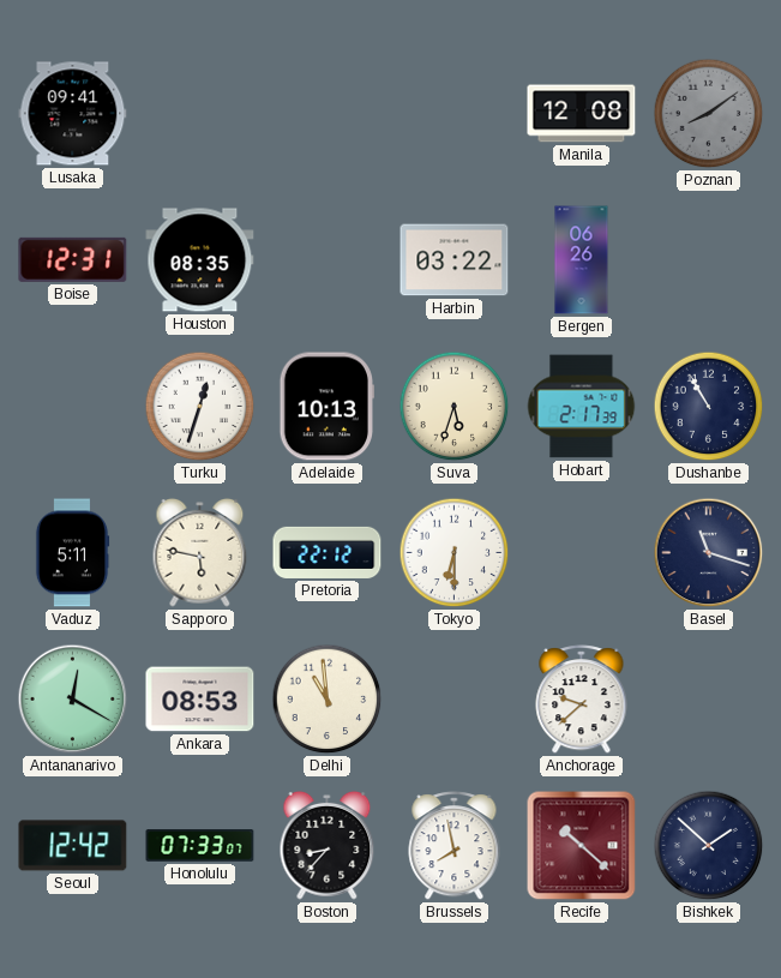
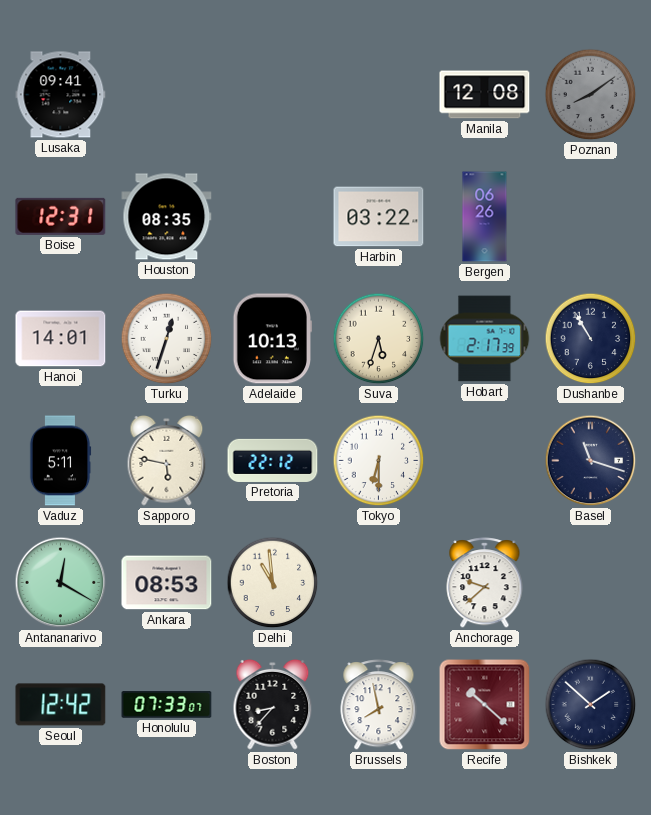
Hanoi: none -> 14:01 (61, 339)
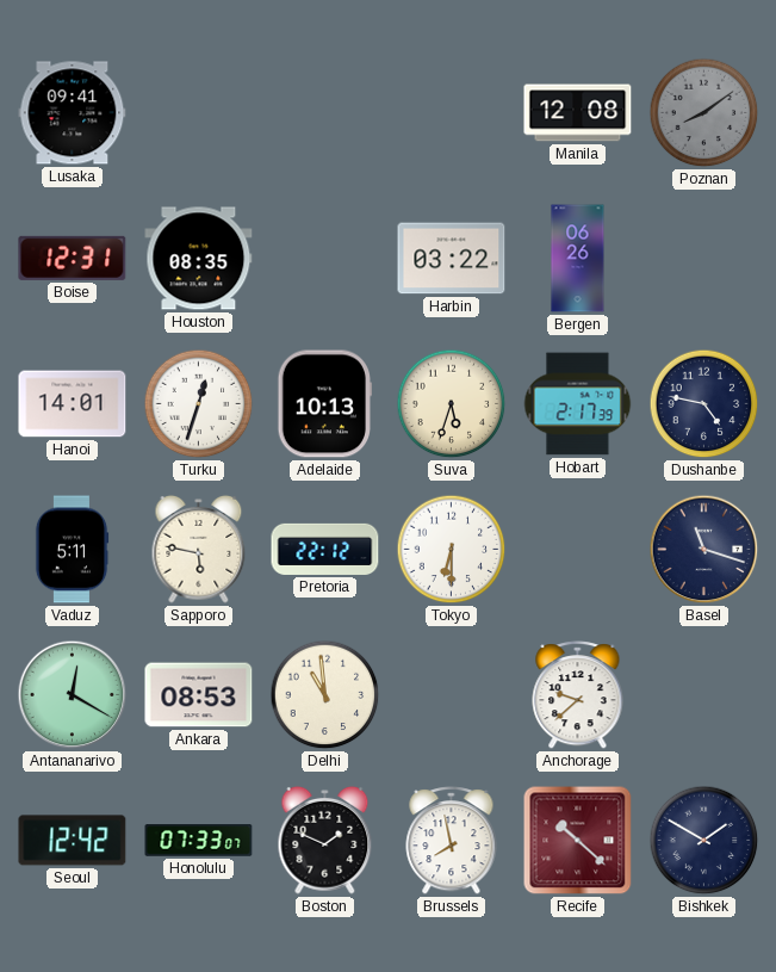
Dushanbe: 10:55 -> 4:47 (704, 404)
Boston: 8:37 -> 1:49 (325, 840)
Bishkek: 1:52 -> 1:50 (704, 841)
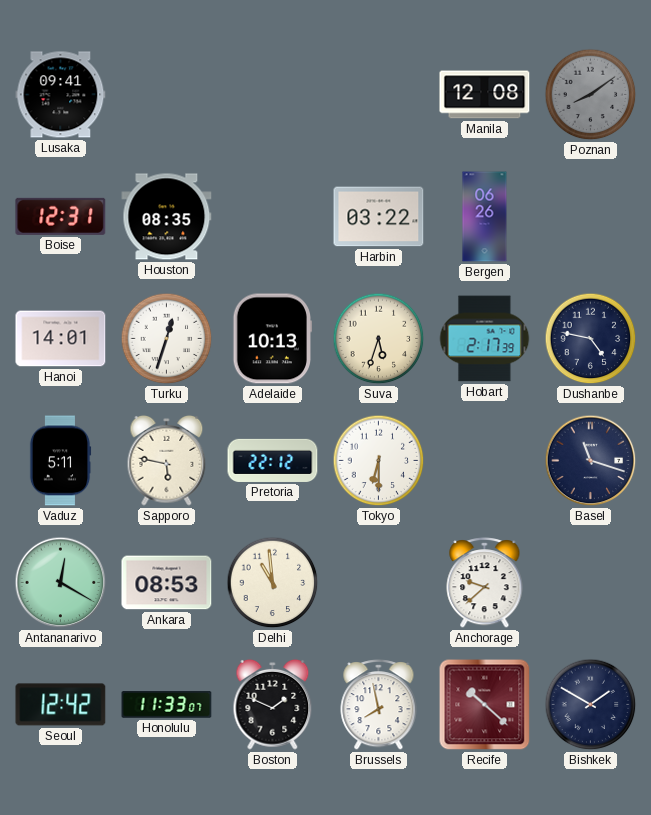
Honolulu: 07:33 -> 11:33 (167, 705)
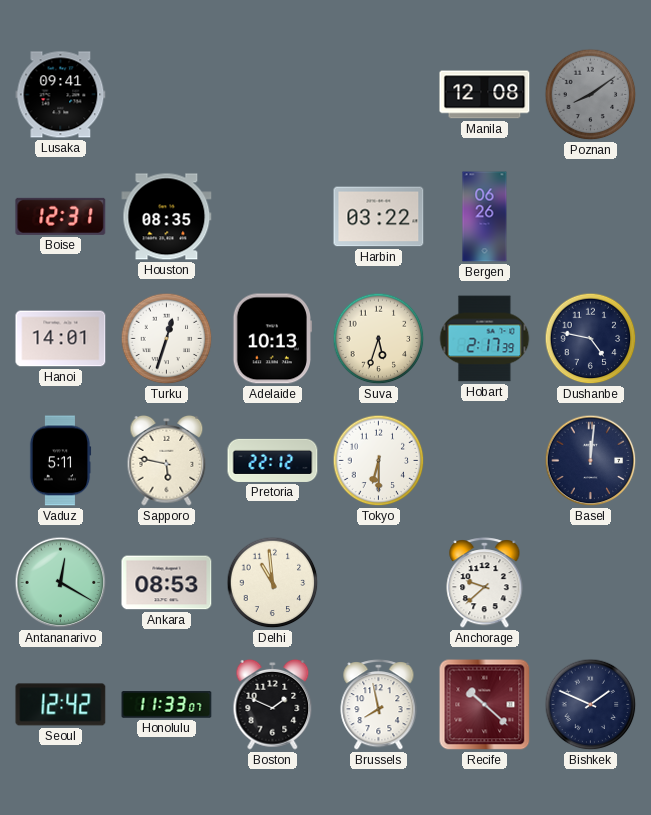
Basel: 11:18 -> 12:01 (591, 461)
Bishkek: 1:50 -> 1:49 (591, 705)
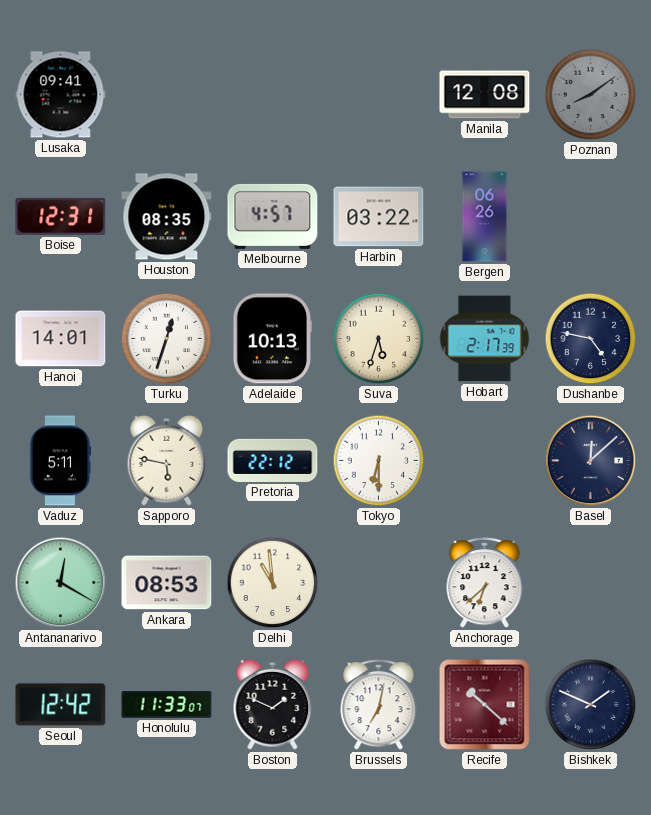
Melbourne: none -> 4:57 (273, 216)
Basel: 12:01 -> 12:08 (591, 461)
Anchorage: 9:38 -> 6:38 (485, 583)
Brussels: 7:58 -> 7:02 (379, 705)
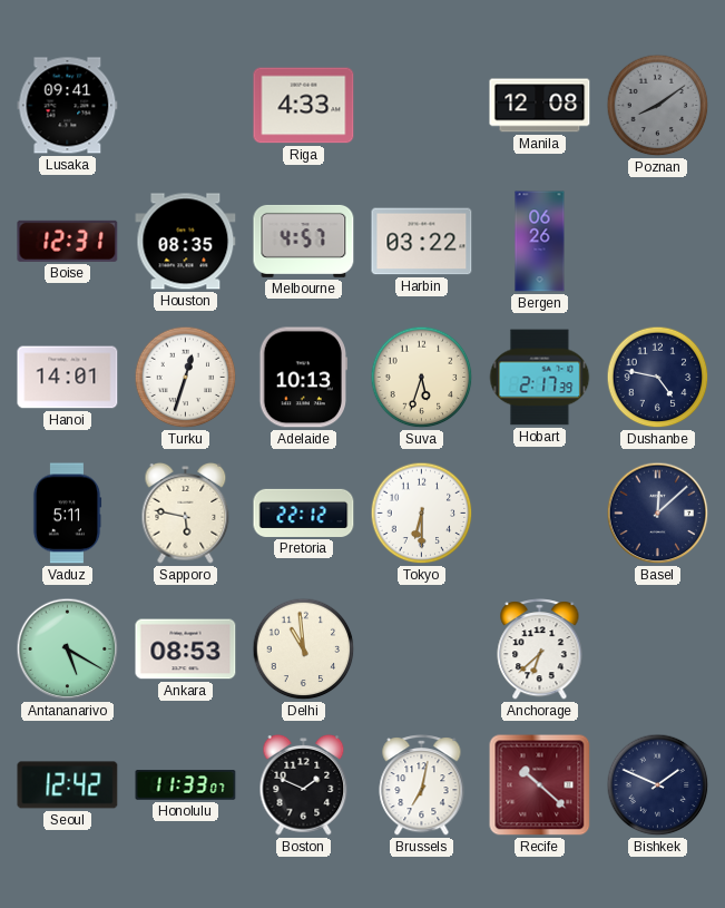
Riga: none -> 4:33 (304, 106)
Antananarivo: 12:20 -> 5:20 (68, 650)
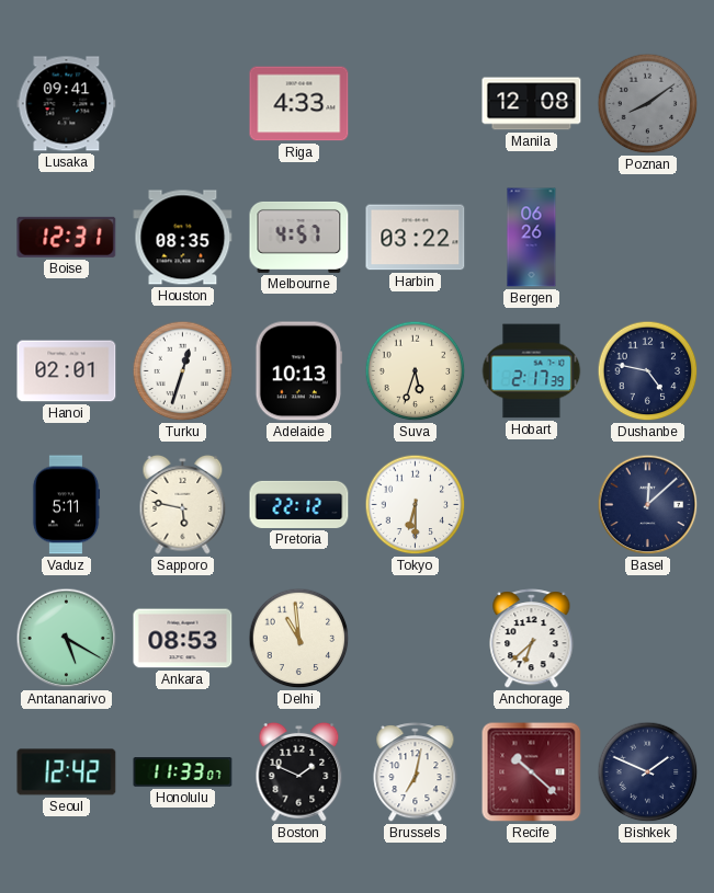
Hanoi: 14:01 -> 02:01 (67, 371)
